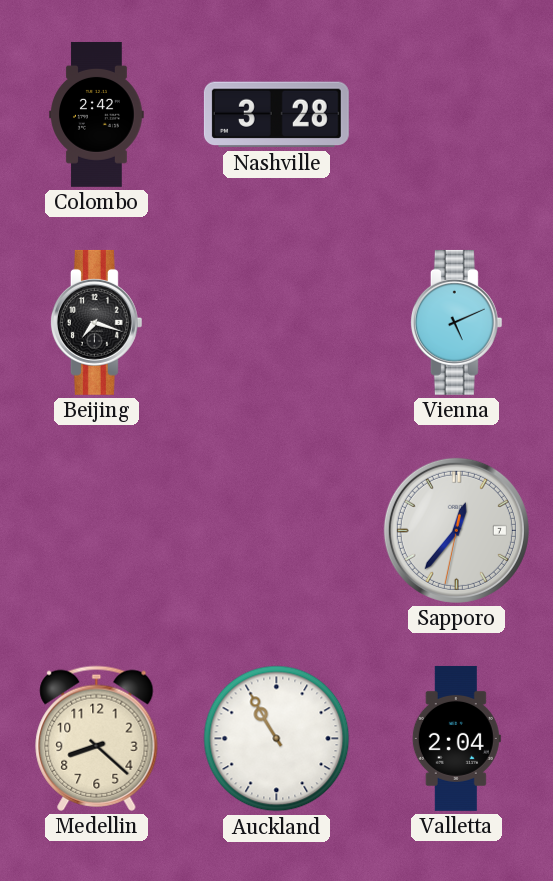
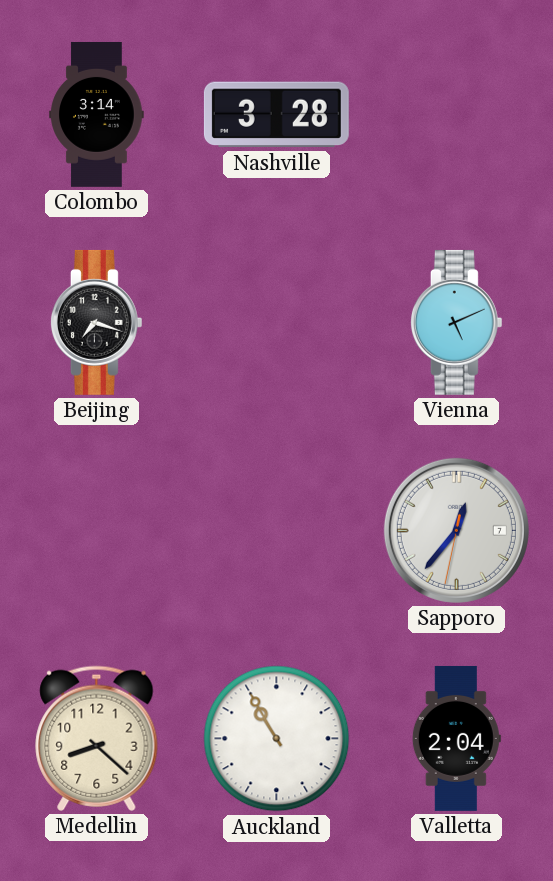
Colombo: 2:42 -> 3:14 (97, 114)
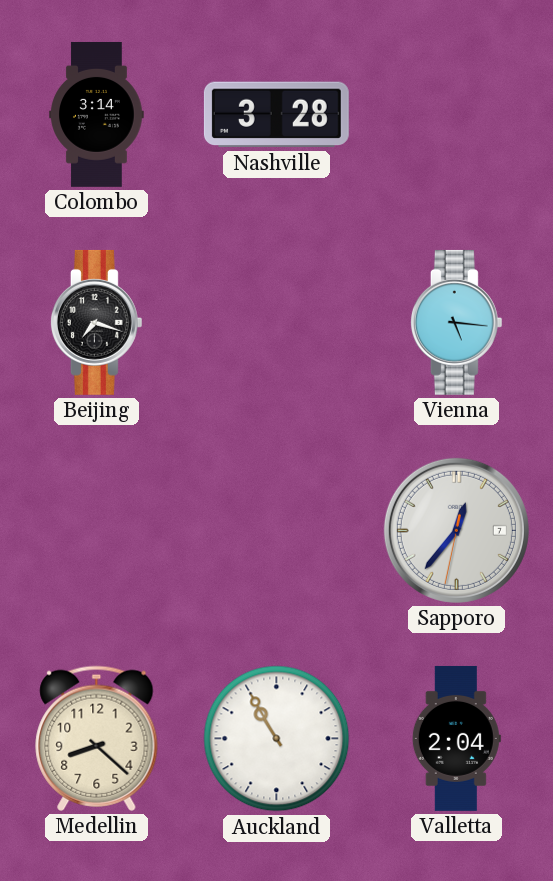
Vienna: 5:11 -> 5:16 (456, 322)
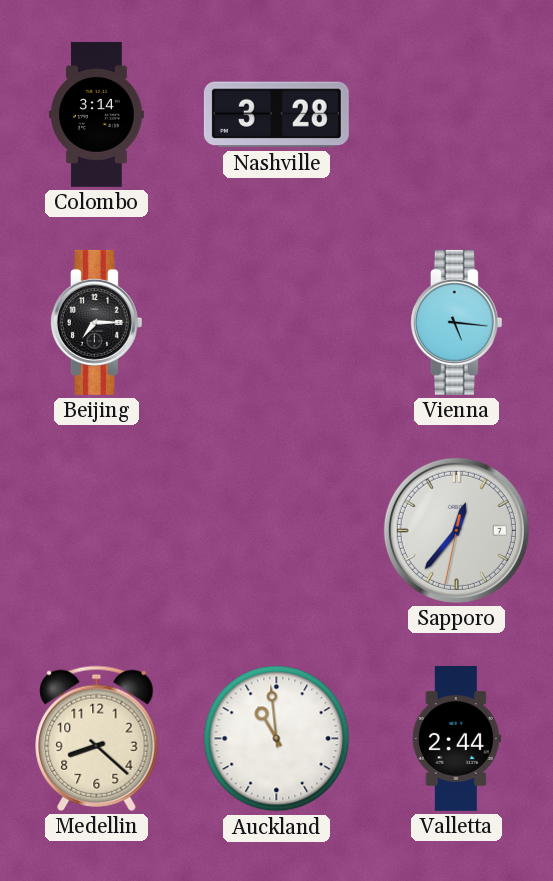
Beijing: 7:18 -> 7:15 (96, 322)
Auckland: 10:55 -> 10:59 (277, 739)
Valletta: 2:04 -> 2:44 (456, 738)
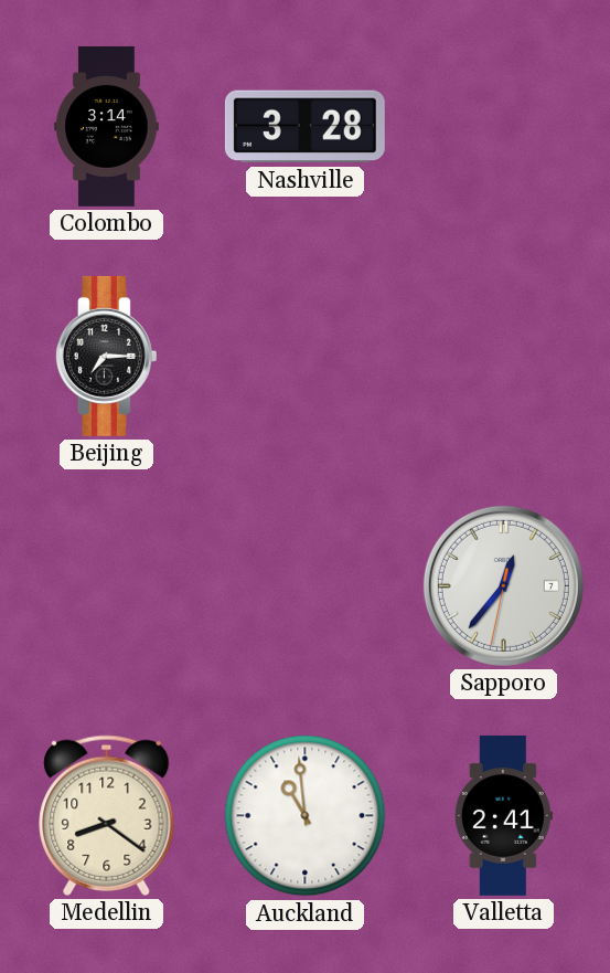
Vienna: 5:16 -> none (456, 322)
Medellin: 8:22 -> 8:21 (107, 815)
Valletta: 2:44 -> 2:41 (503, 815)
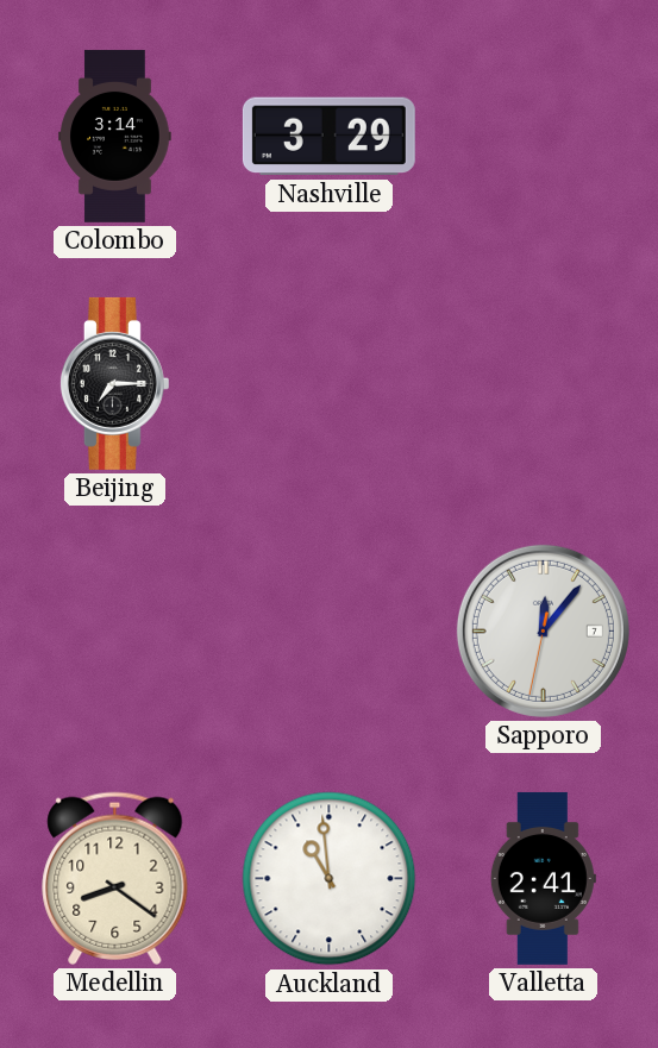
Nashville: 3:28 -> 3:29 (328, 137)
Sapporo: 12:36 -> 12:06 (543, 630)
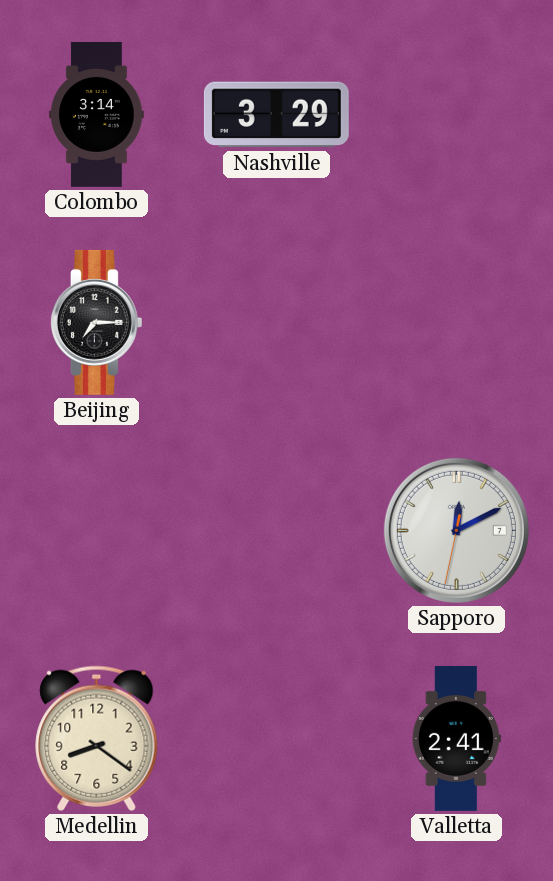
Sapporo: 12:06 -> 12:10 (456, 530)
Auckland: 10:59 -> none (330, 879)
